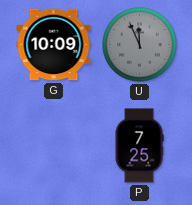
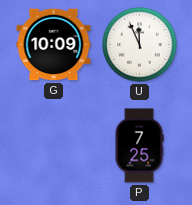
U dial: grey -> white (140, 45)
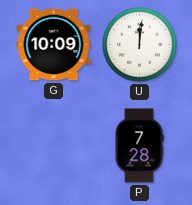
U: 11:56 -> 12:01 (140, 45)
P: 7:25 -> 7:28 (139, 146)
